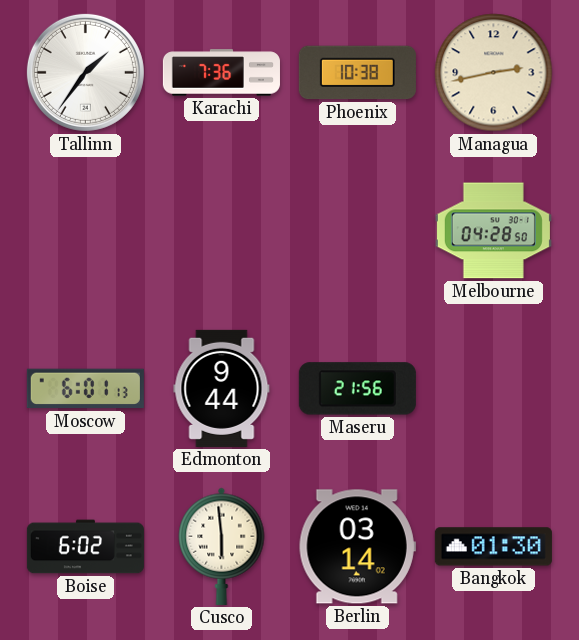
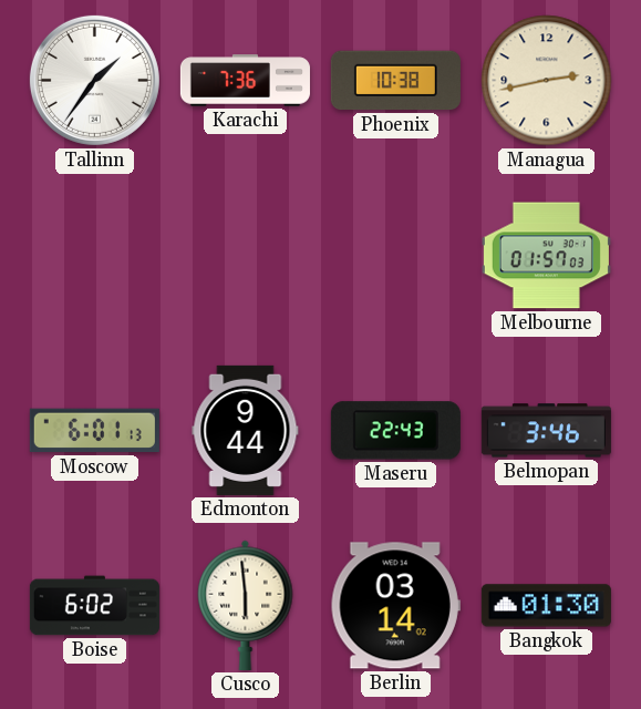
Melbourne: 04:28 -> 01:57 (546, 256)
Maseru: 21:56 -> 22:43 (395, 431)
Belmopan: none -> 3:46 (546, 431)
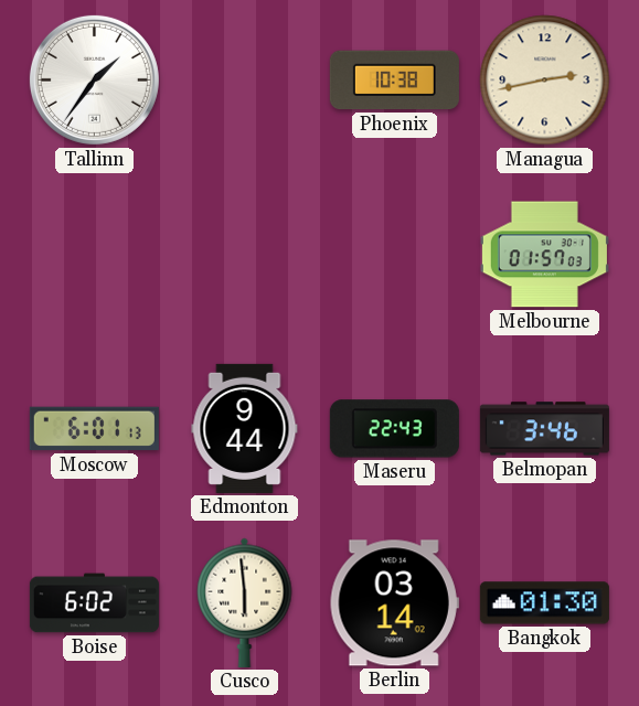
Karachi: 7:36 -> none (245, 81)
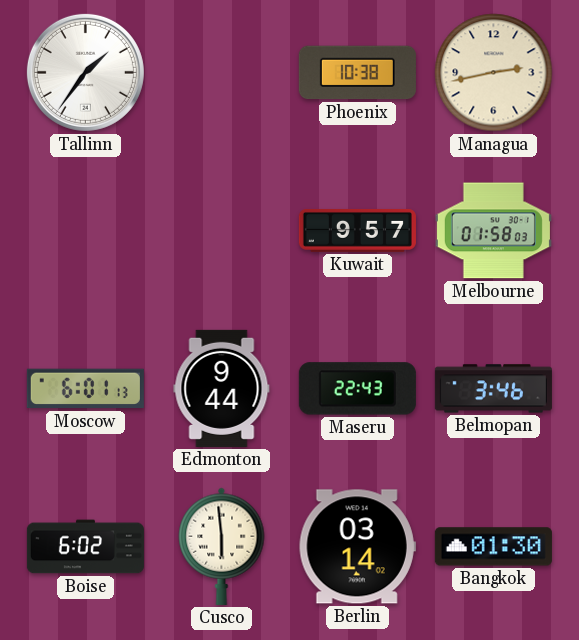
Kuwait: none -> 9:57 (357, 231)
Melbourne: 01:57 -> 01:58 (493, 231)
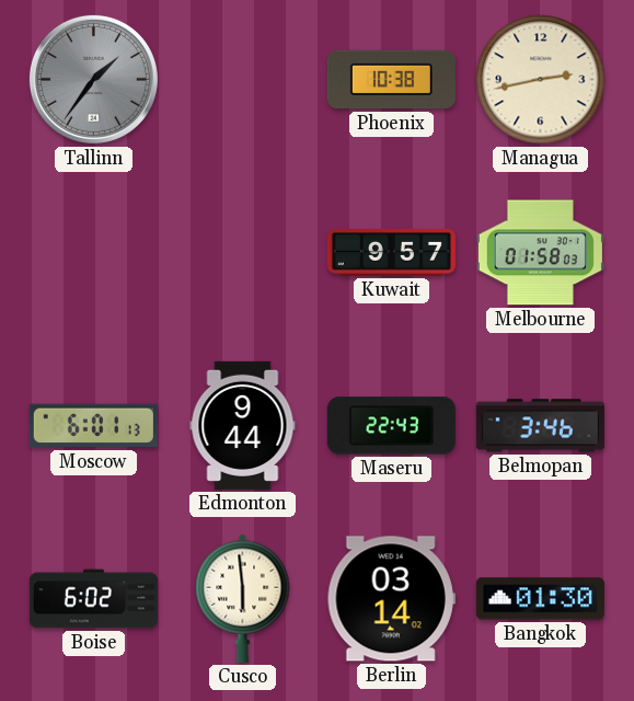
Tallinn dial: white -> grey (93, 79)
